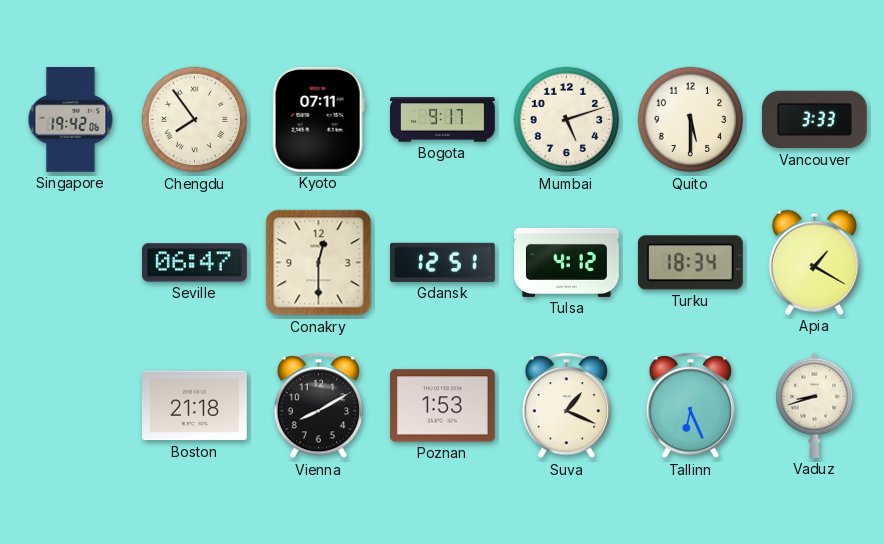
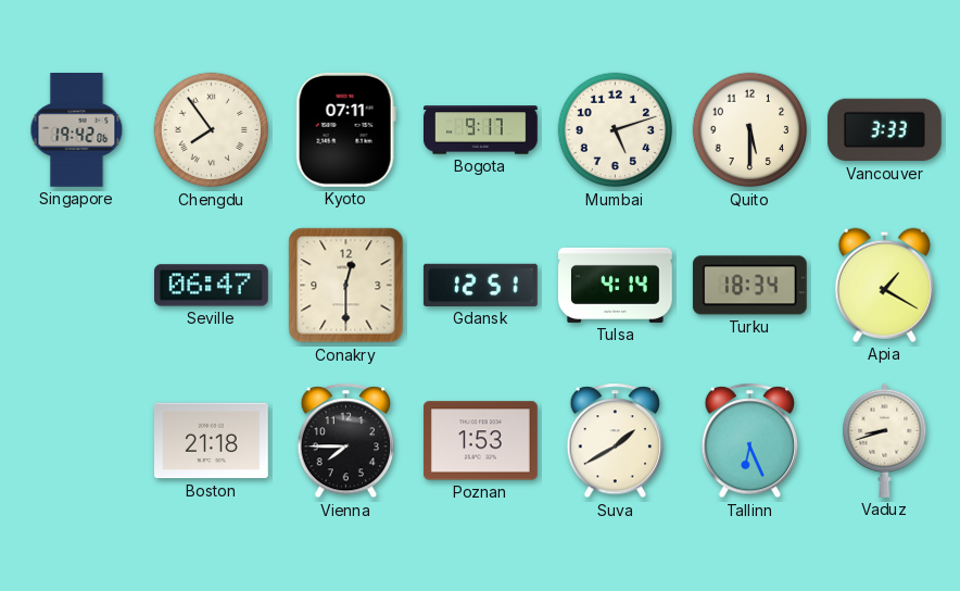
Tulsa: 4:12 -> 4:14 (616, 285)
Vienna: 8:10 -> 7:45 (346, 441)
Suva: 1:19 -> 1:40 (616, 441)
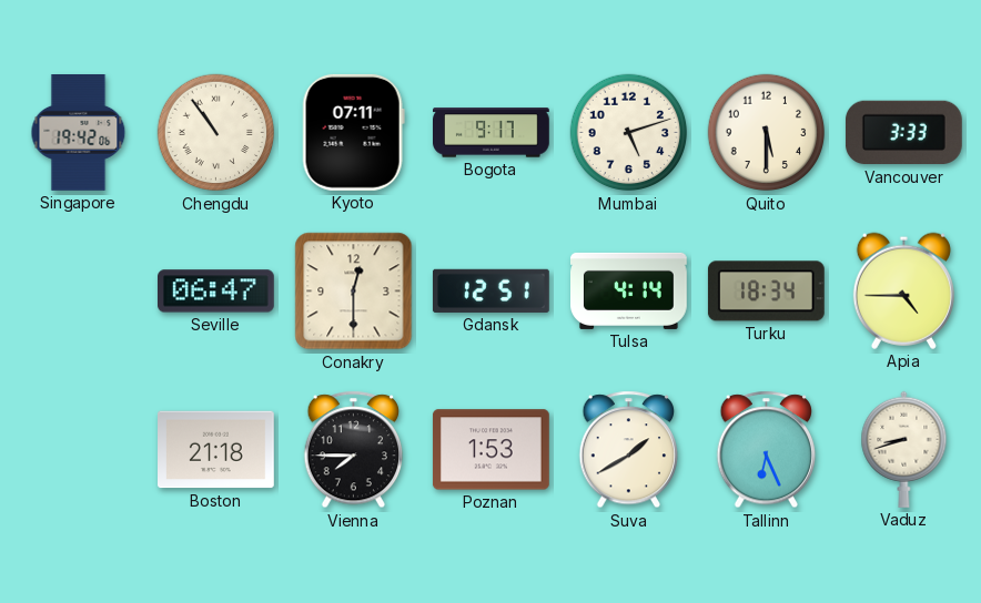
Chengdu: 7:54 -> 10:54 (216, 133)
Apia: 1:20 -> 4:45 (903, 290)
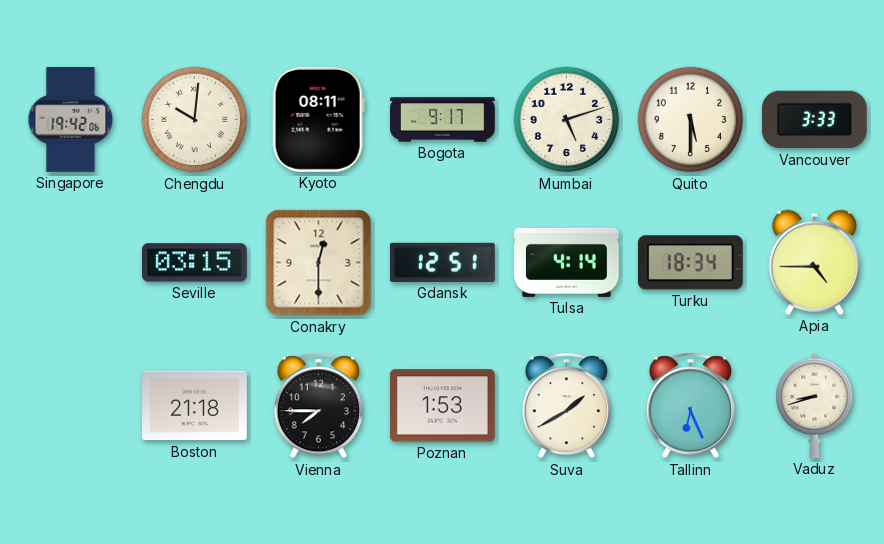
Chengdu: 10:54 -> 10:01 (195, 120)
Kyoto: 07:11 -> 08:11 (318, 119)
Seville: 06:47 -> 03:15 (195, 263)
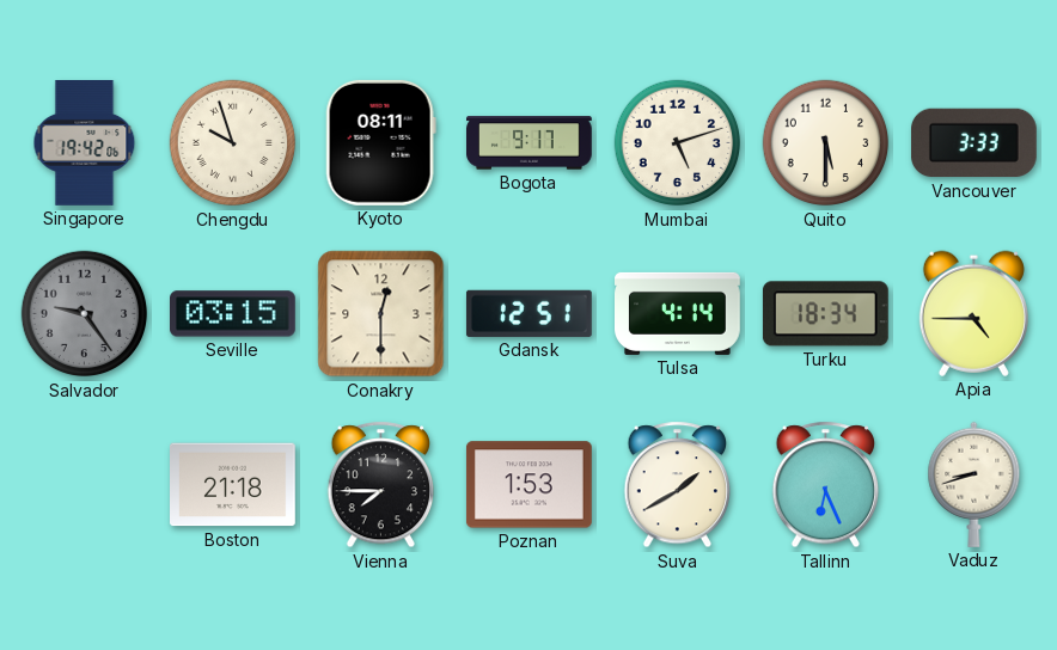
Chengdu: 10:01 -> 9:57 (233, 143)
Salvador: none -> 9:24 (85, 314)
